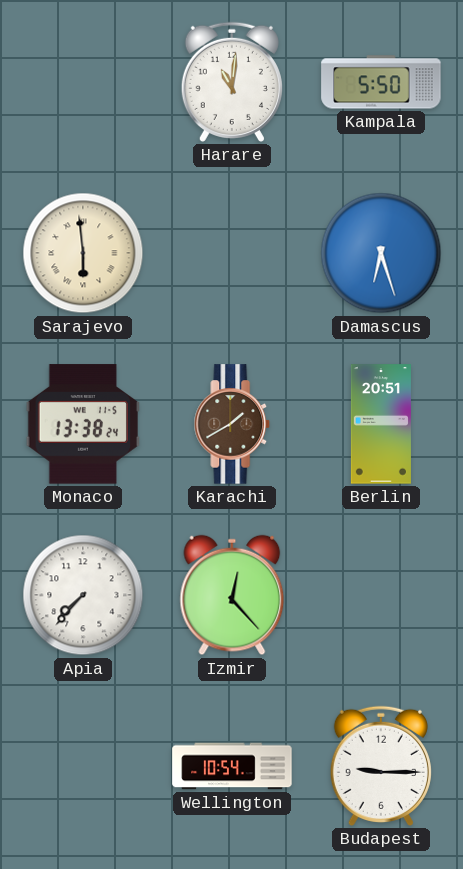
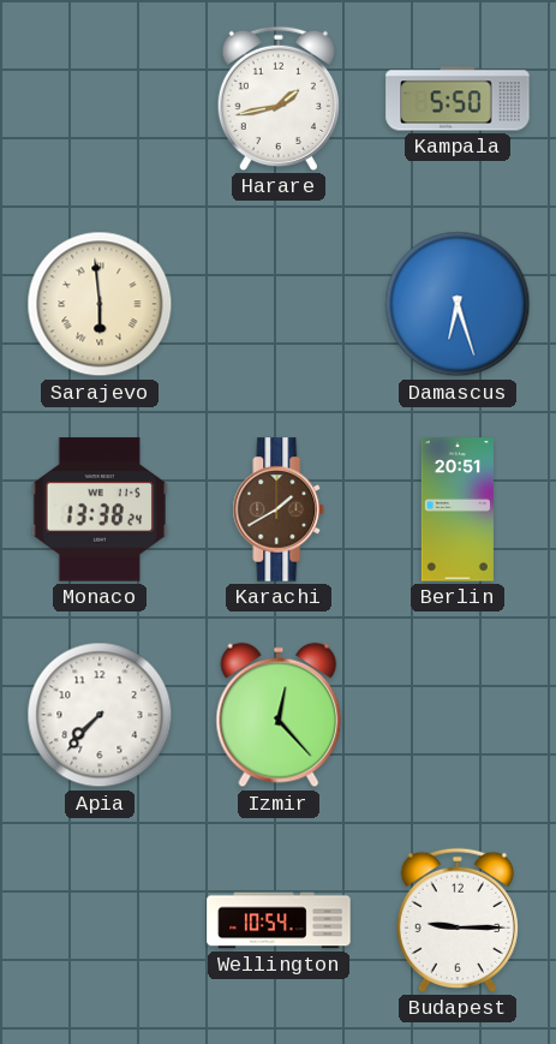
Harare: 11:01 -> 1:43 (279, 99)
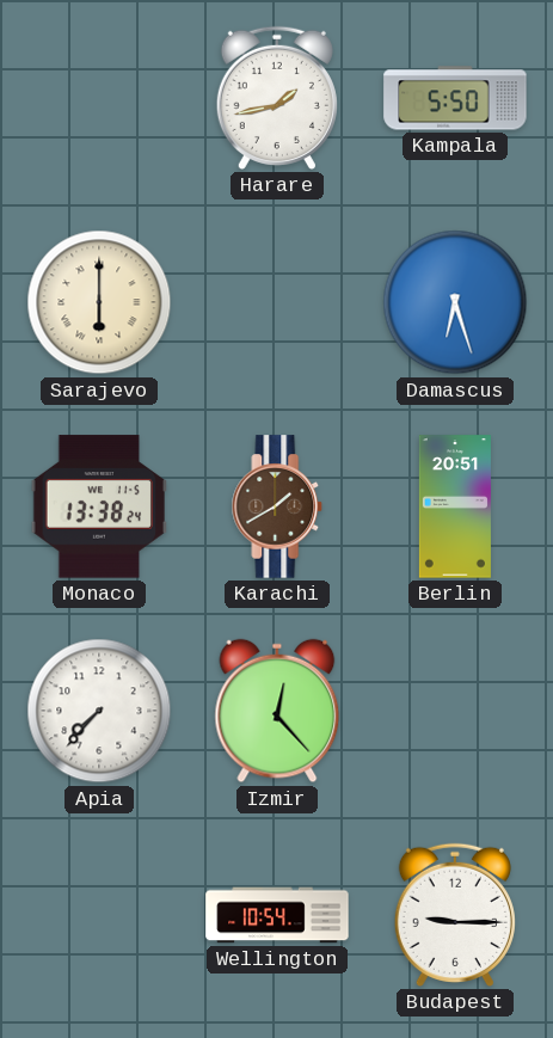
Sarajevo: 5:59 -> 6:00 (99, 302)
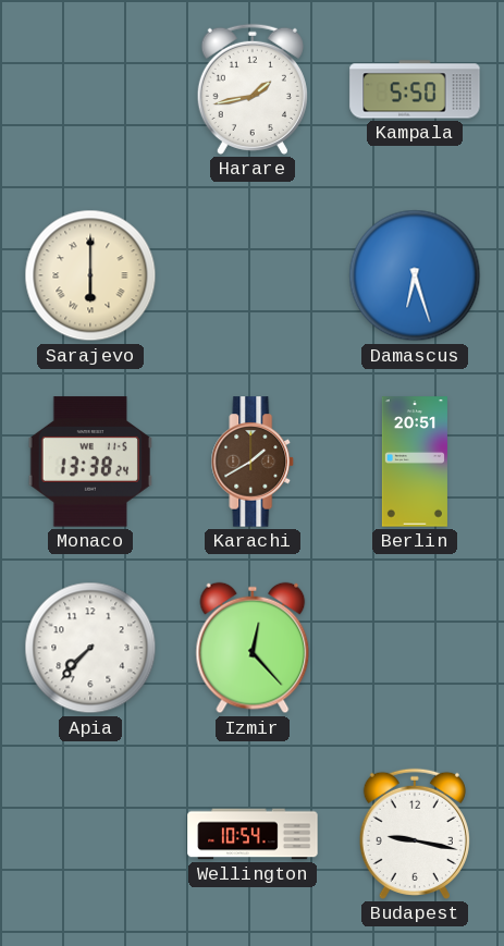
Budapest: 9:15 -> 9:17 (415, 834)
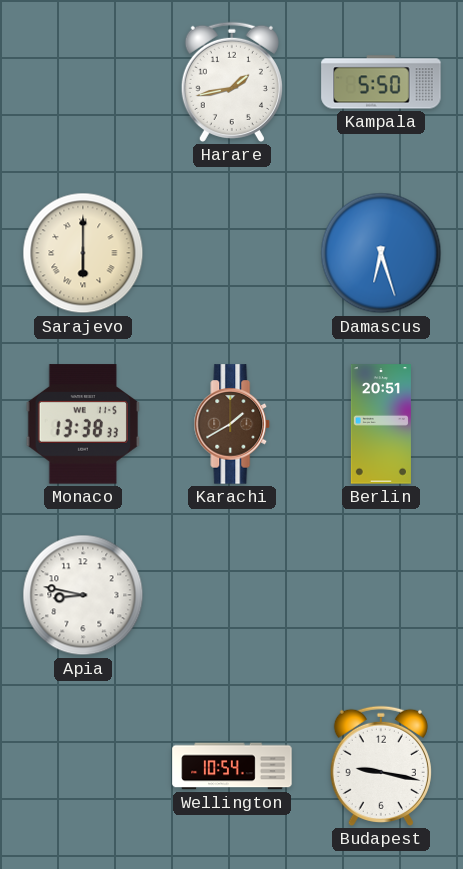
Monaco: 13:38:24 -> 13:38:33 (82, 424)
Apia: 7:37 -> 8:47 (83, 595)
Izmir: 12:23 -> none (253, 648)
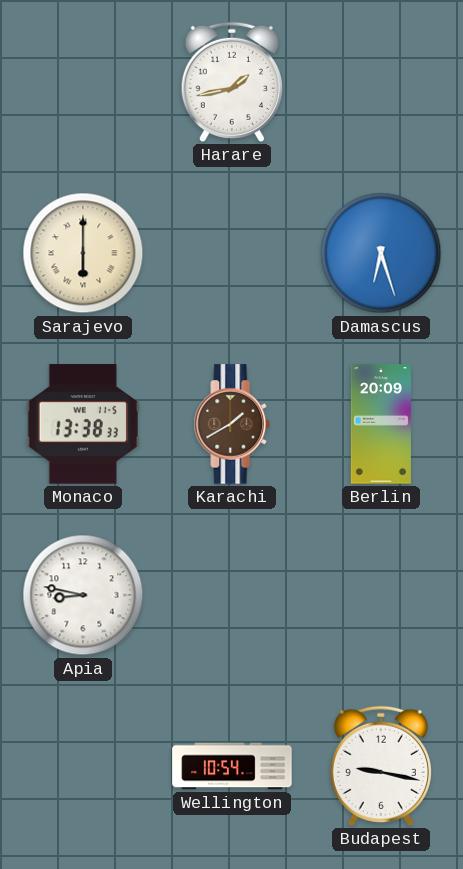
Kampala: 5:50 -> none (381, 82)
Berlin: 20:51 -> 20:09 (381, 424)
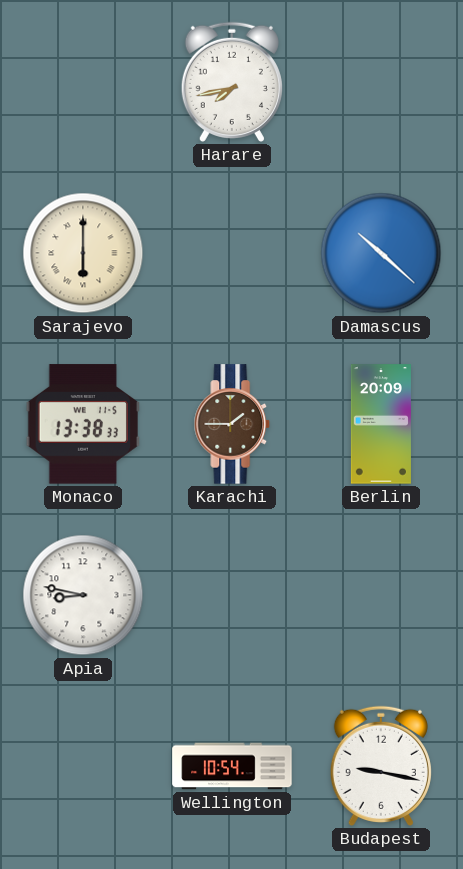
Harare: 1:43 -> 7:43 (232, 82)
Damascus: 6:27 -> 10:22 (381, 253)
Karachi: 1:40 -> 1:45 (232, 424)
